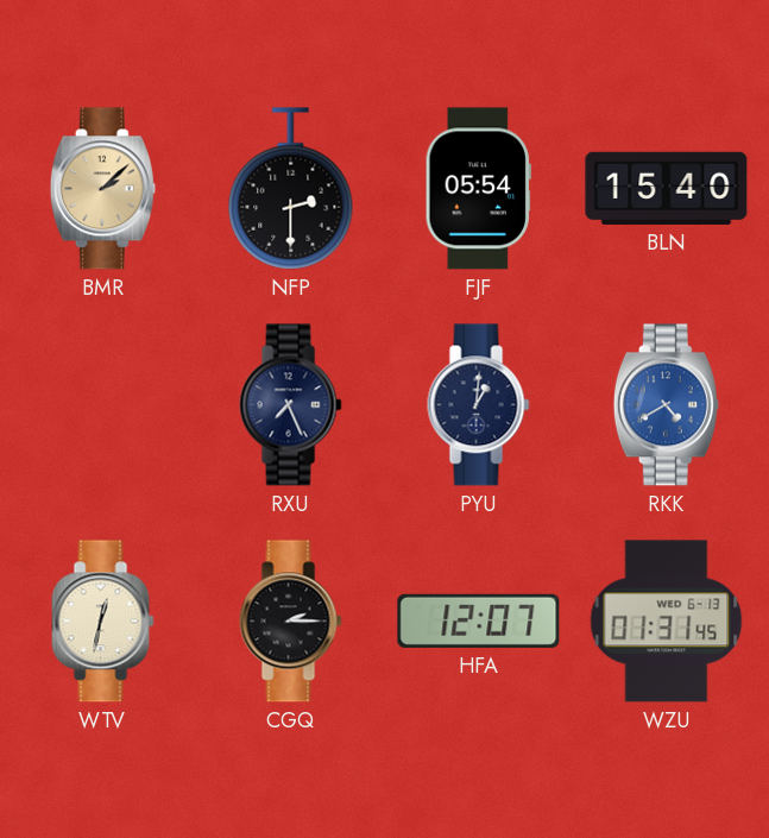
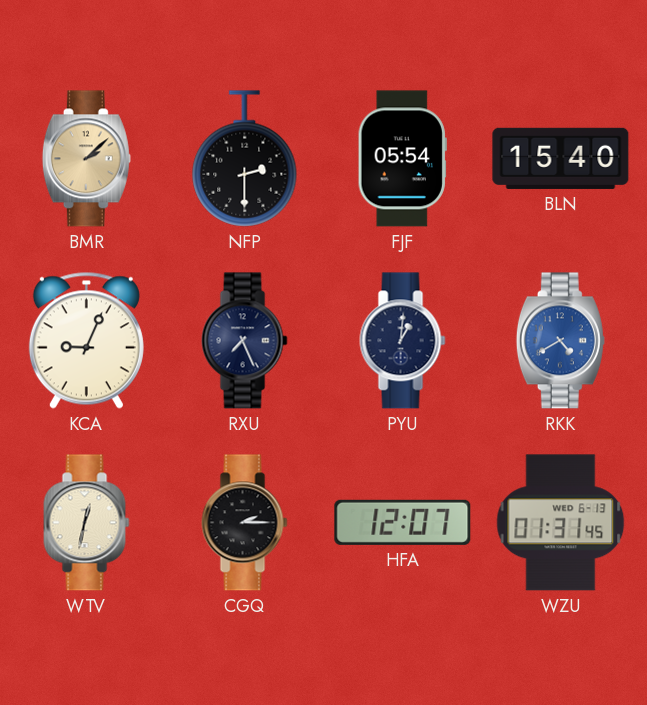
KCA: none -> 9:04 (86, 340)
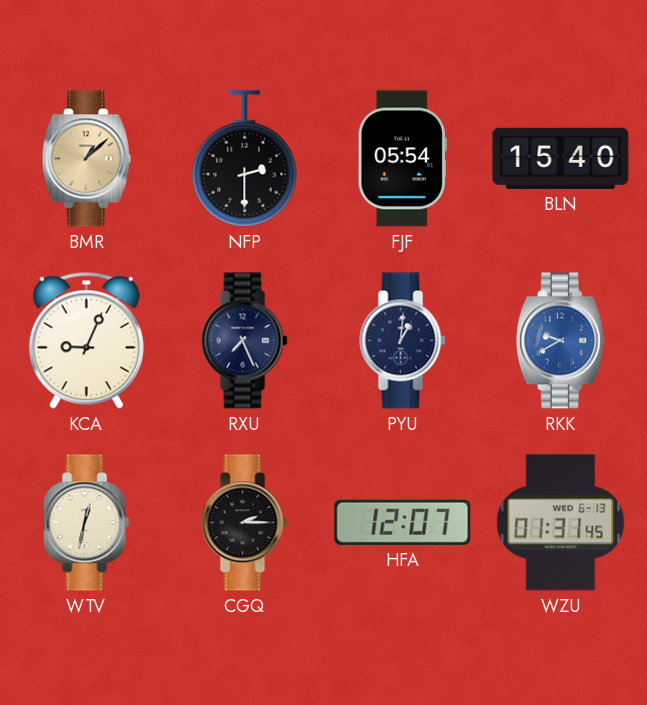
BMR: 2:08 -> 1:08 (86, 159)
RKK: 4:40 -> 9:40 (560, 341)
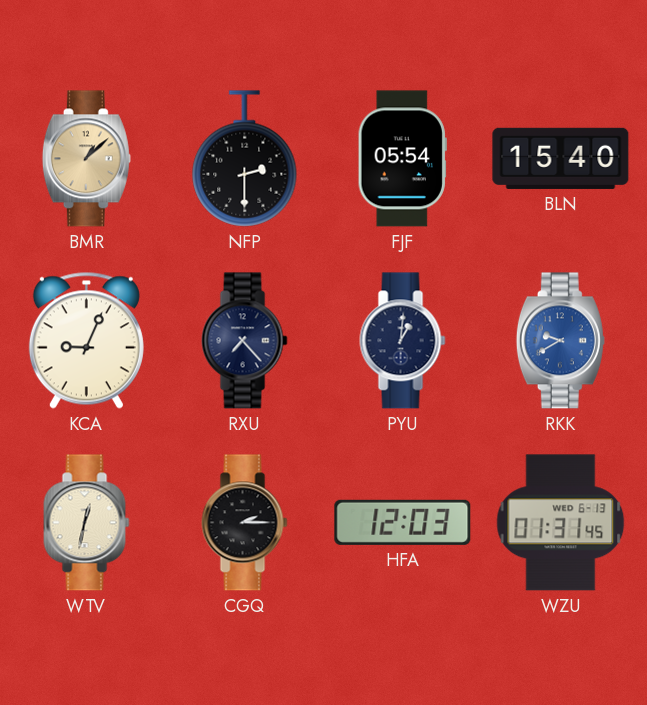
RXU: 7:26 -> 7:23 (245, 341)
HFA: 12:07 -> 12:03 (403, 522)
